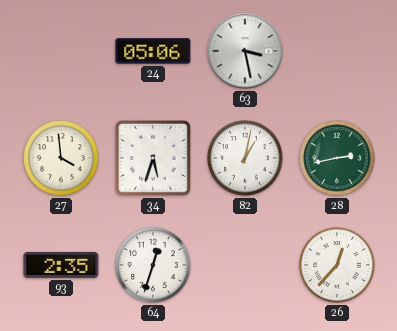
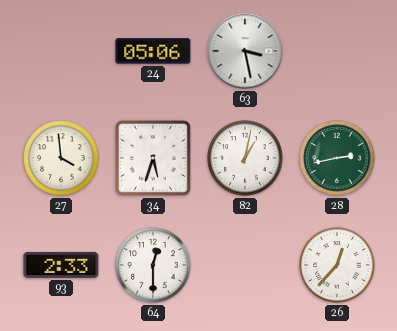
93: 2:35 -> 2:33 (61, 265)
64: 12:33 -> 12:30 (153, 265)
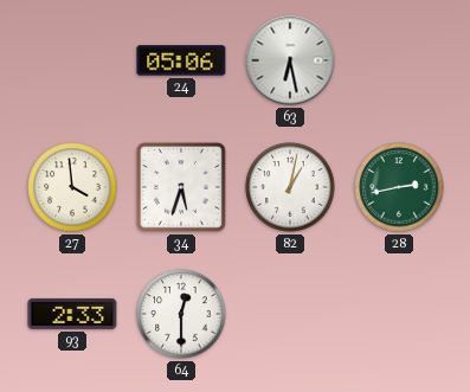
63: 3:28 -> 6:28 (290, 60)
26: 12:37 -> none (337, 265)
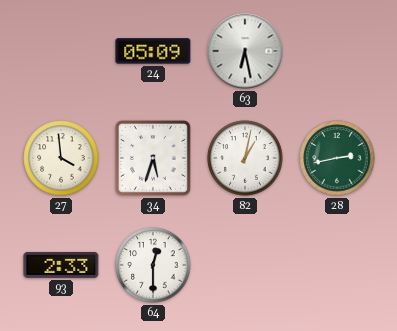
24: 05:06 -> 05:09 (153, 51)
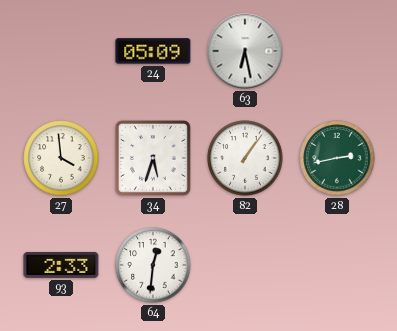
82: 1:02 -> 1:06 (245, 158)
64: 12:30 -> 12:31 (153, 265)
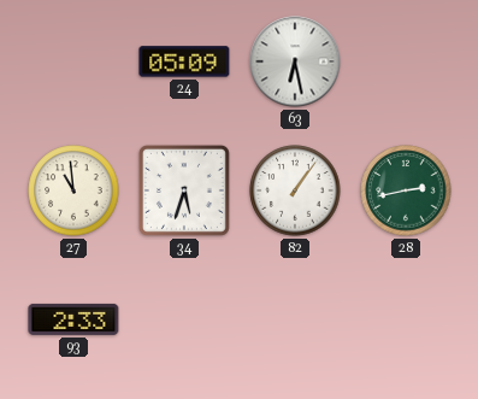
27: 3:59 -> 10:59 (73, 190)
64: 12:31 -> none (153, 265)
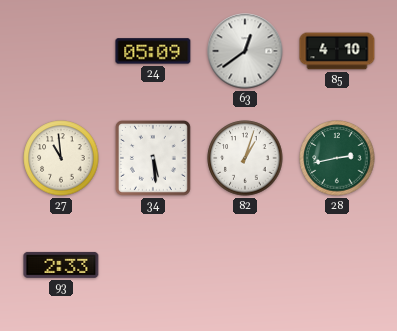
63: 6:28 -> 12:39 (245, 51)
85: none -> 4:10 (337, 51)
34: 5:33 -> 5:29 (153, 158)
82: 1:06 -> 1:03 (245, 158)
